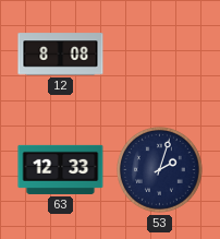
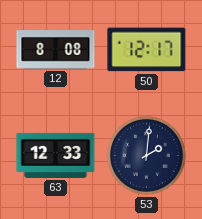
50: none -> 12:17 (147, 50)
53: 2:03 -> 2:01 (147, 156)
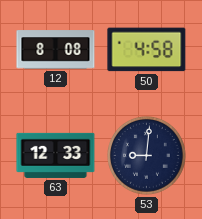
50: 12:17 -> 4:58 (147, 50)
53: 2:01 -> 9:01 (147, 156)
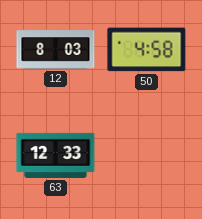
12: 8:08 -> 8:03 (56, 50)
53: 9:01 -> none (147, 156)
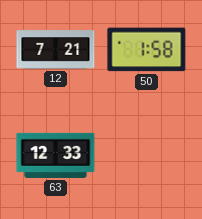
12: 8:03 -> 7:21 (56, 50)
50: 4:58 -> 1:58 (147, 50)
